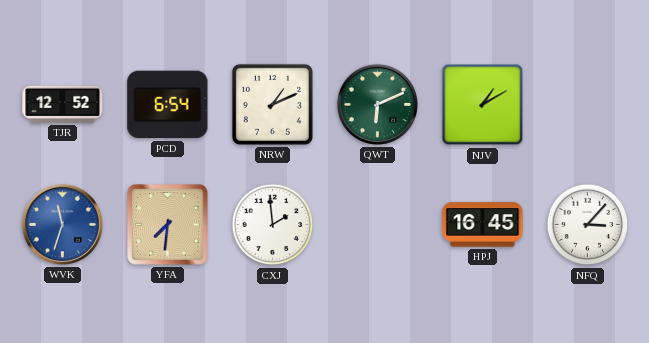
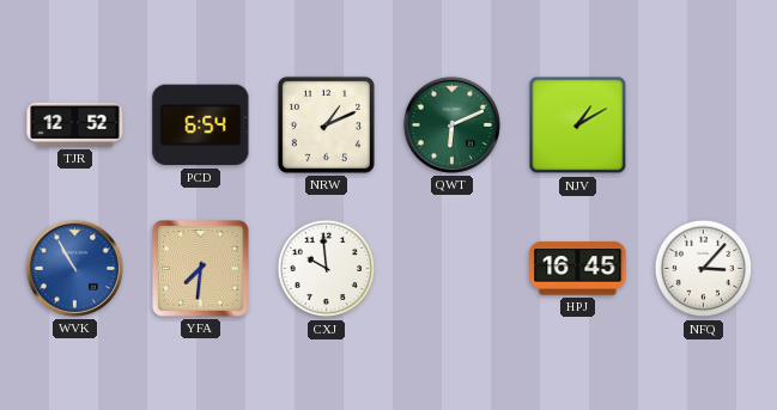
WVK: 11:33 -> 10:55 (74, 268)
CXJ: 1:59 -> 9:59 (327, 269)
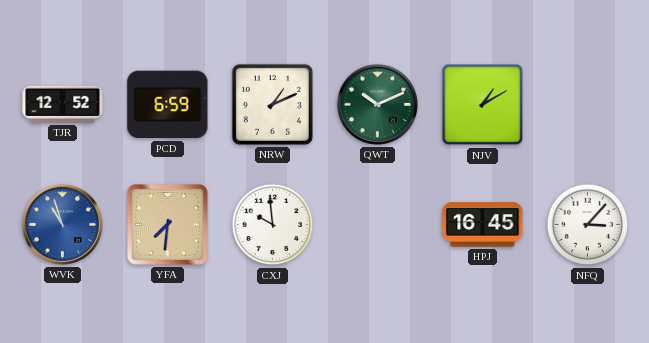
PCD: 6:54 -> 6:59 (168, 105)
QWT: 6:11 -> 10:11 (377, 104)
WVK: 10:55 -> 10:57 (62, 224)
